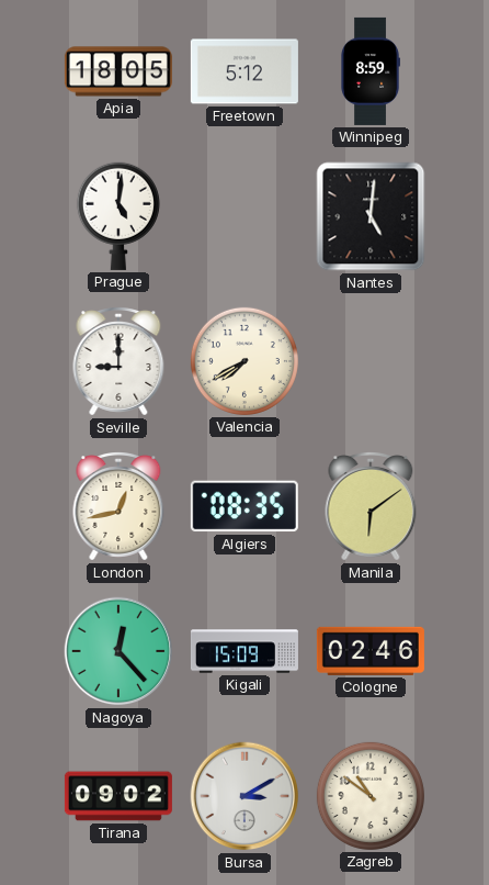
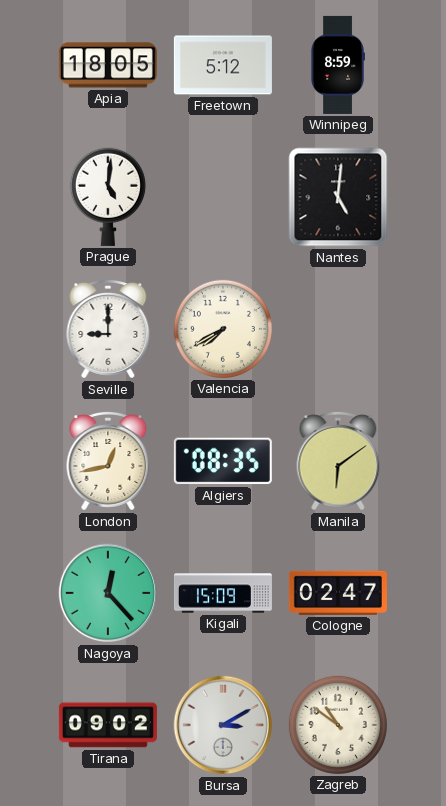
Cologne: 02:46 -> 02:47 (338, 593)
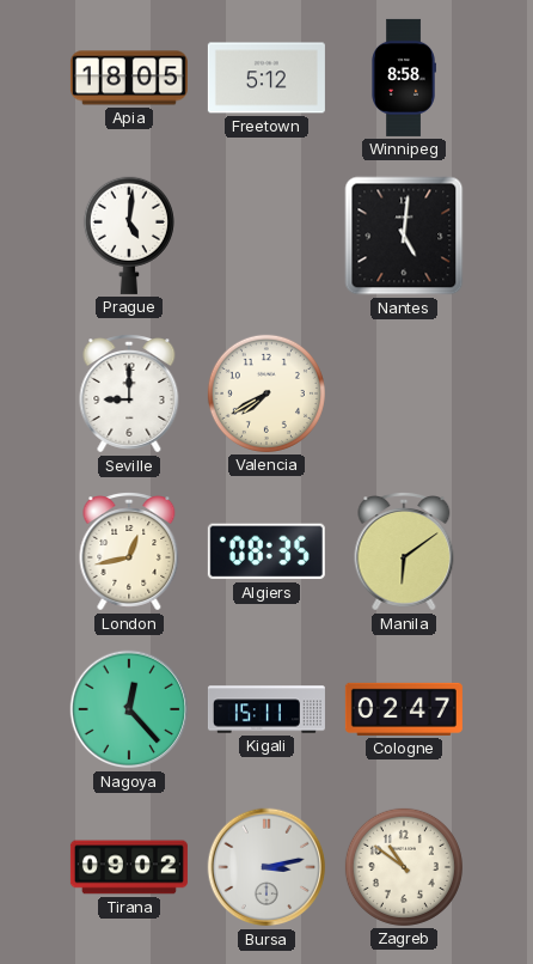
Winnipeg: 8:59 -> 8:58 (404, 78)
Kigali: 15:09 -> 15:11 (266, 709)
Bursa: 3:10 -> 3:13 (266, 867)
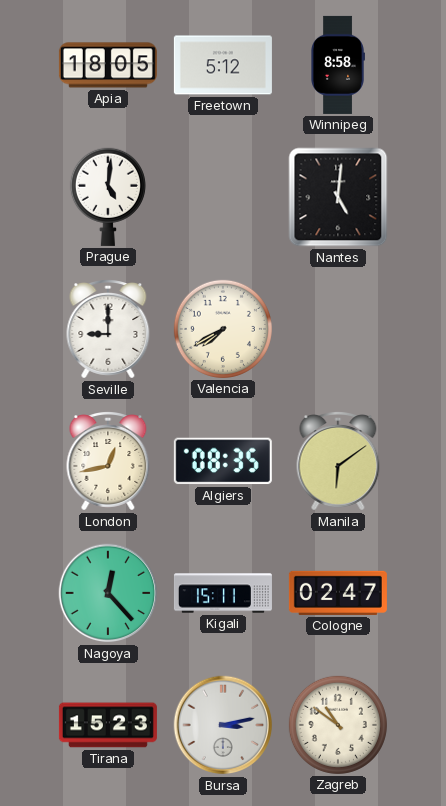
Tirana: 09:02 -> 15:23 (108, 725)
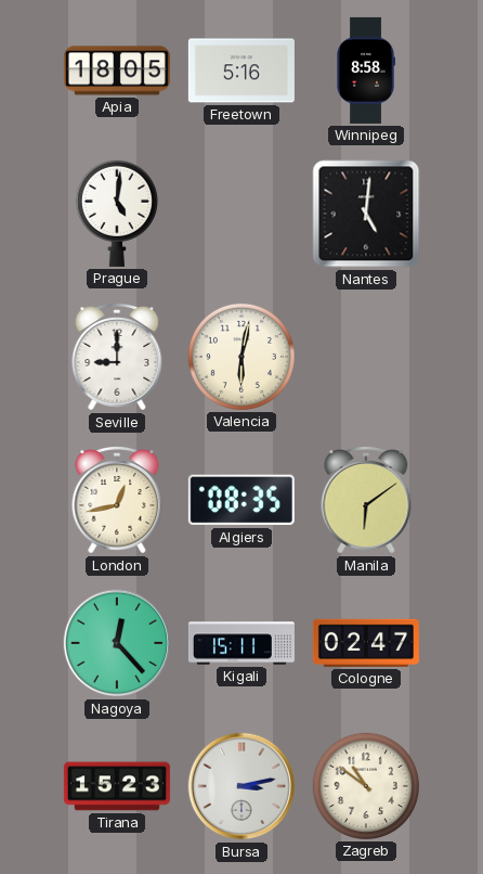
Freetown: 5:12 -> 5:16 (241, 70)
Valencia: 7:40 -> 6:02 (241, 357)
